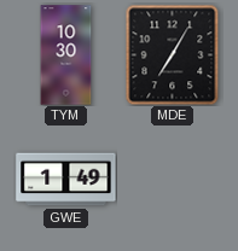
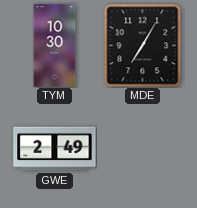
GWE: 1:49 -> 2:49 (55, 149)
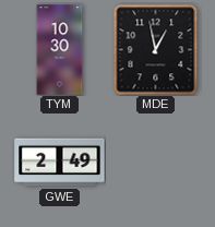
MDE: 7:05 -> 12:58 (156, 49)
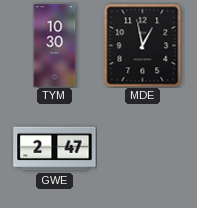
GWE: 2:49 -> 2:47 (55, 149)
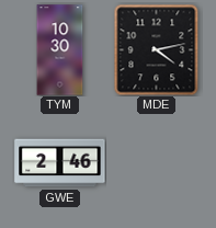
MDE: 12:58 -> 4:13 (157, 49)
GWE: 2:47 -> 2:46 (60, 163)
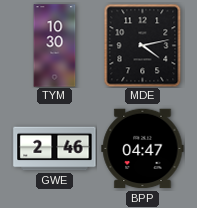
BPP: none -> 04:47 (143, 149)
